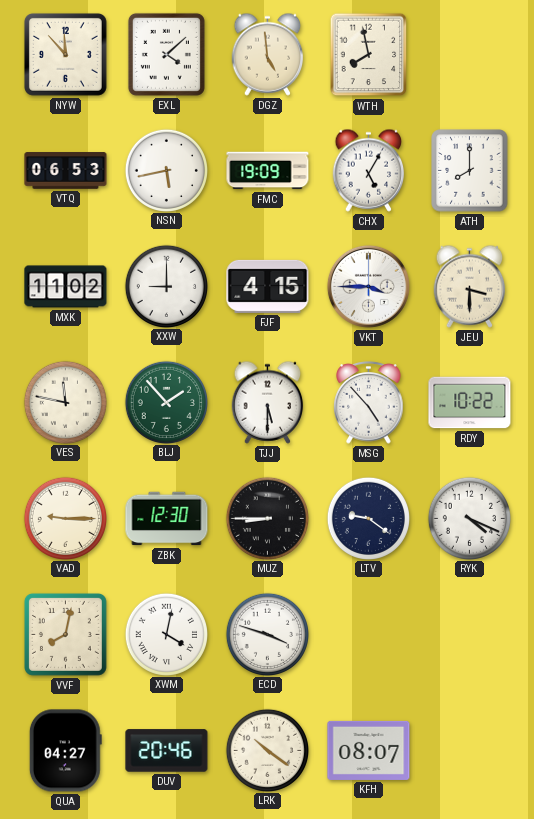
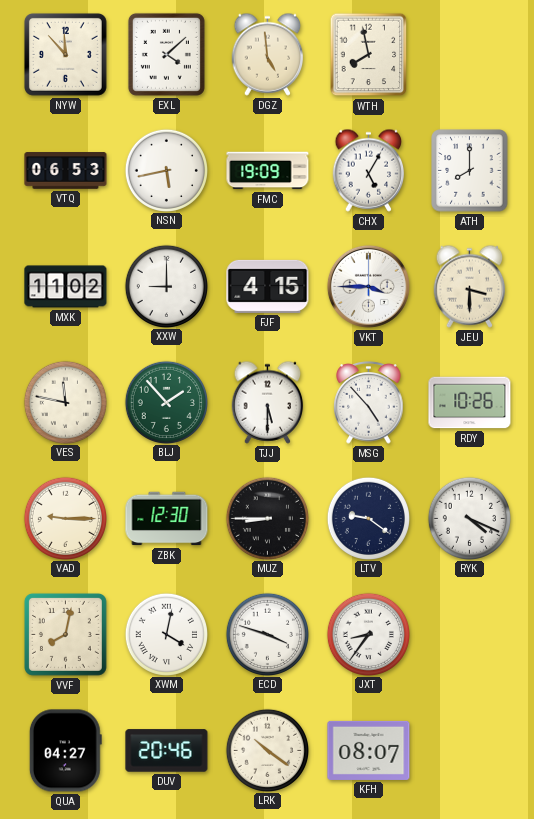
RDY: 10:22 -> 10:26 (470, 403)
JXT: none -> 8:36 (368, 634)
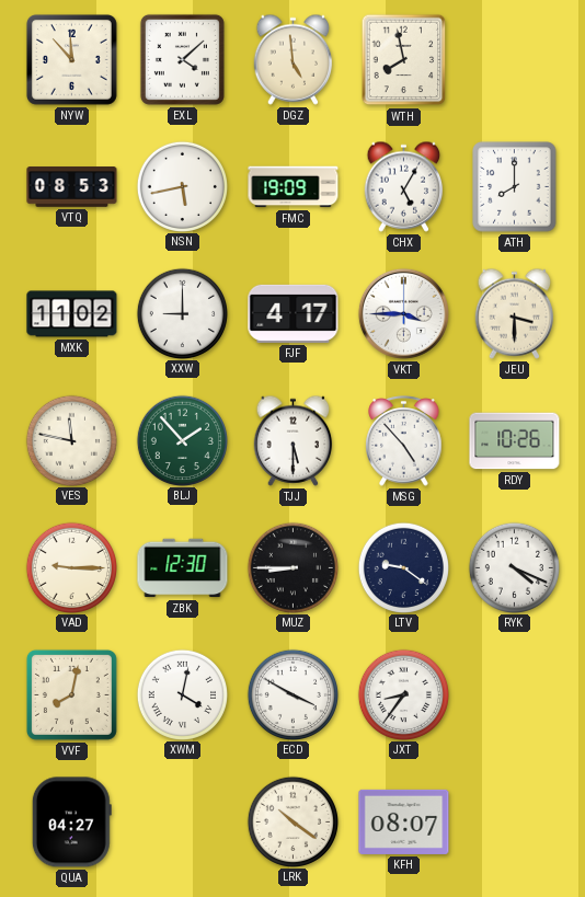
VTQ: 06:53 -> 08:53 (72, 187)
FJF: 4:15 -> 4:17 (294, 313)
ECD: 3:48 -> 3:50 (292, 694)
DUV: 20:46 -> none (167, 751)
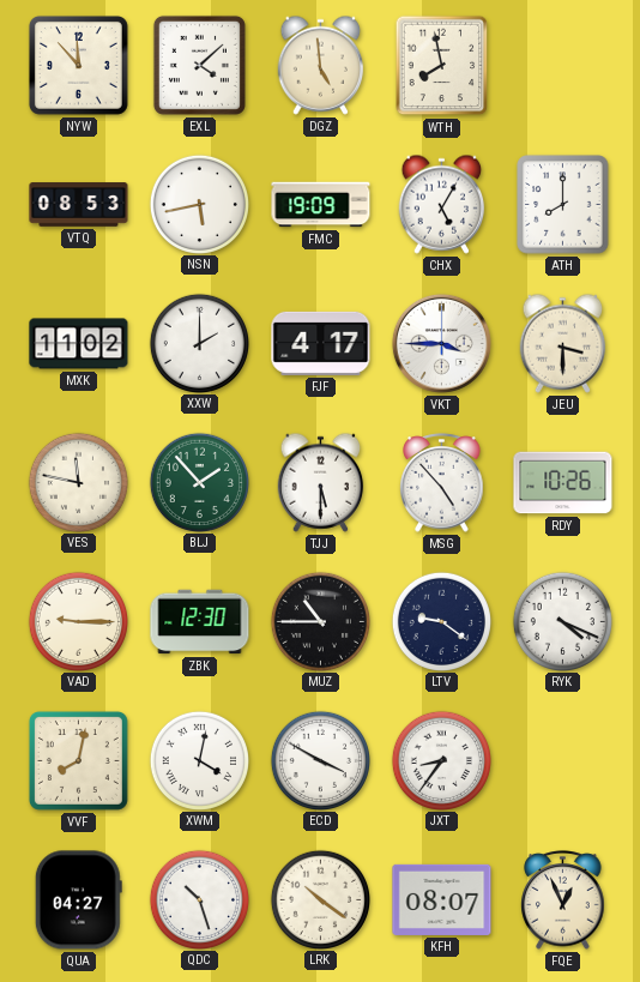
XXW: 9:00 -> 2:00 (199, 343)
MUZ: 8:45 -> 10:45 (320, 621)
QDC: none -> 10:27 (199, 899)
FQE: none -> 12:56 (563, 900)
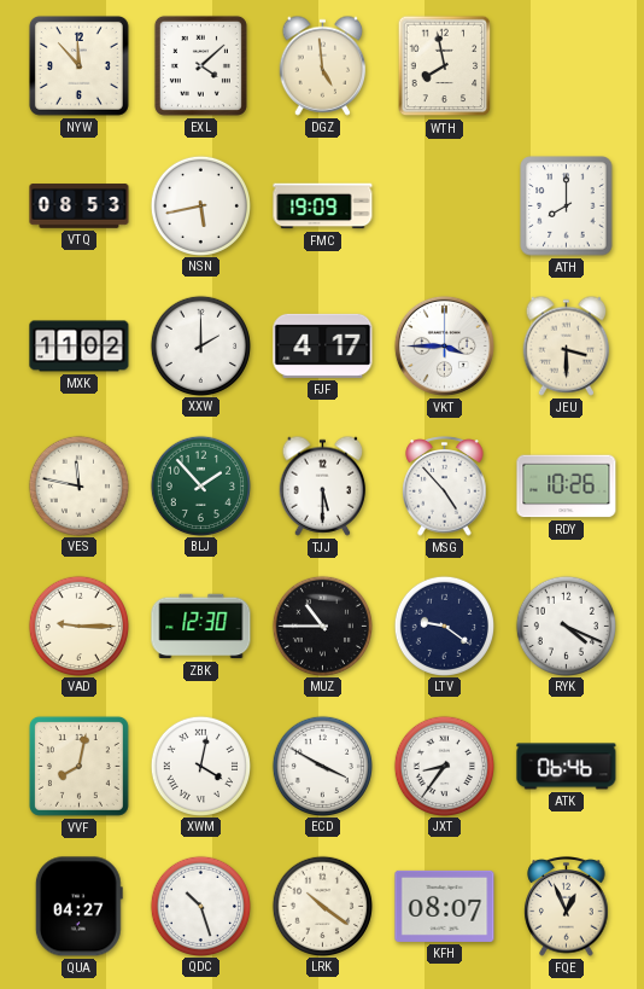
CHX: 5:05 -> none (442, 204)
ATK: none -> 06:46 (567, 767)
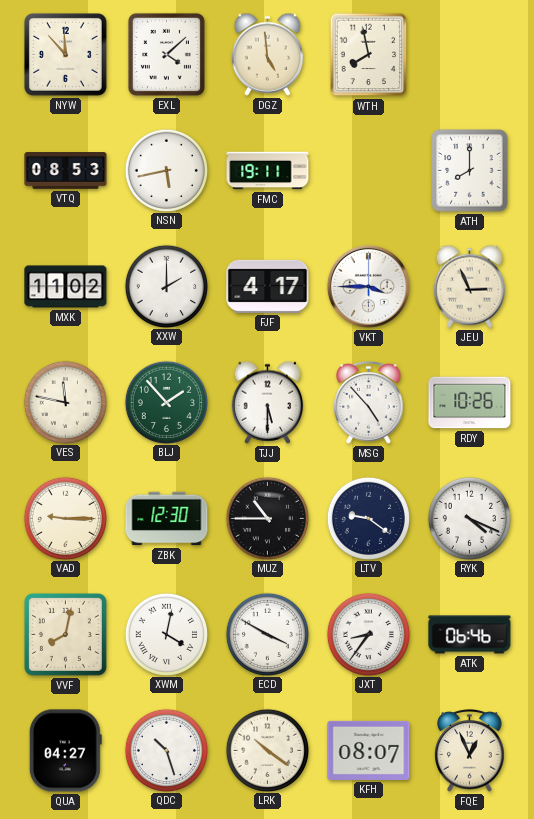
FMC: 19:09 -> 19:11 (268, 171)
JEU: 3:30 -> 2:56 (470, 286)
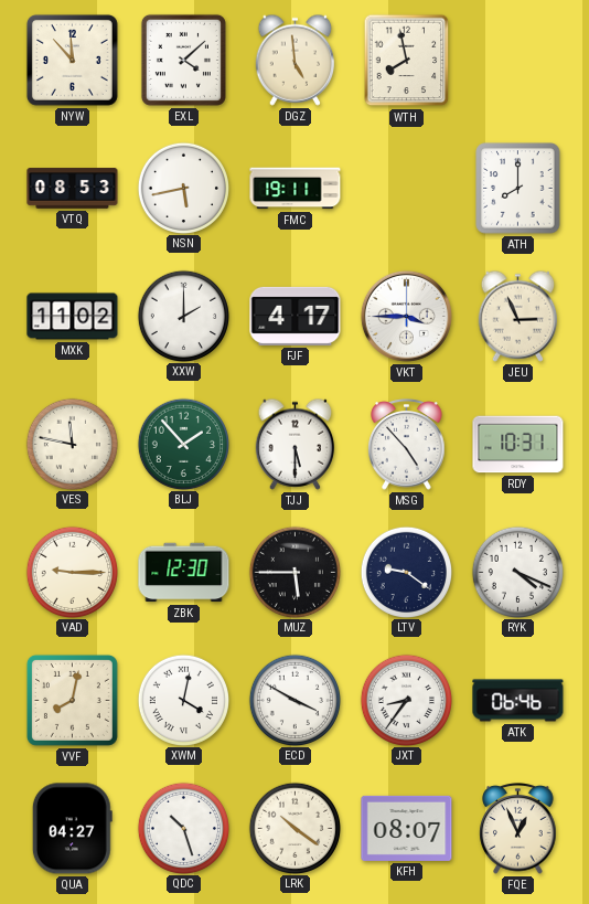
RDY: 10:26 -> 10:31 (518, 445)
MUZ: 10:45 -> 5:45 (294, 572)
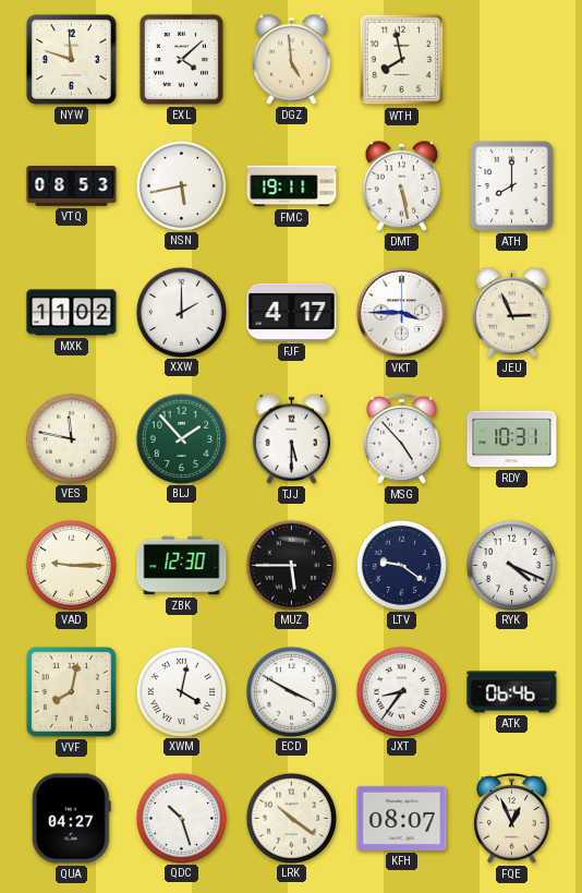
NYW: 11:53 -> 11:48 (71, 59)
DMT: none -> 5:28 (402, 185)
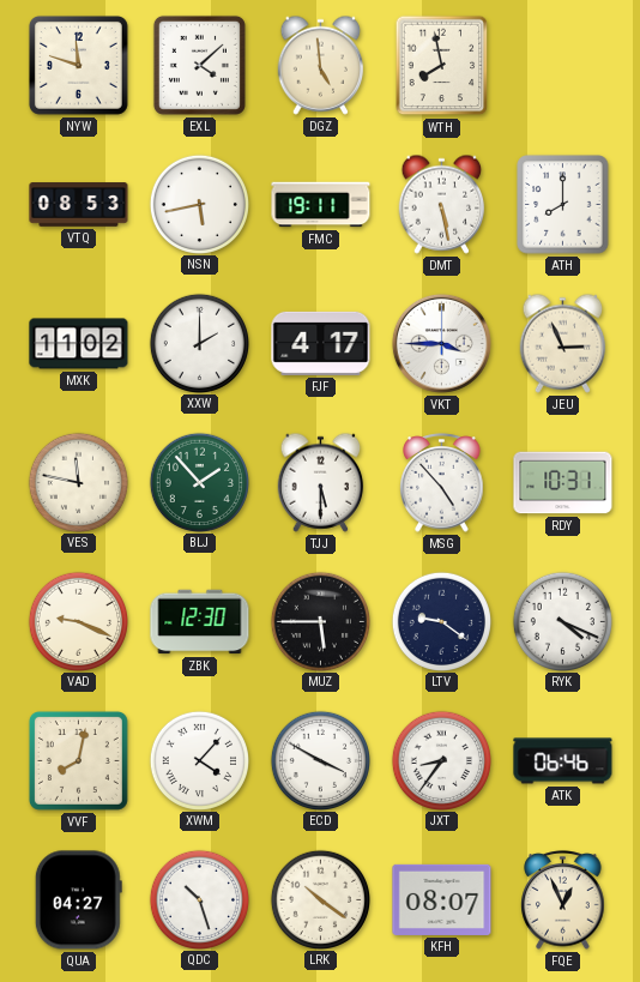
VAD: 9:15 -> 9:19 (78, 621)
XWM: 4:02 -> 4:07 (199, 760)
